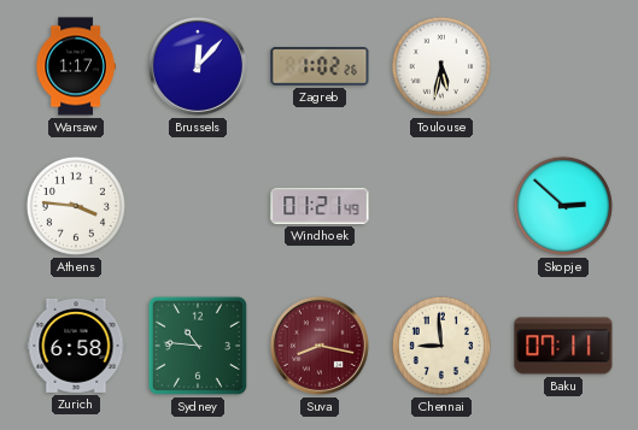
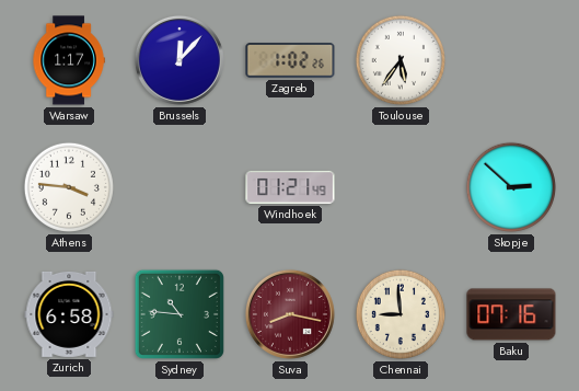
Toulouse: 5:32 -> 5:36 (401, 60)
Baku: 07:11 -> 07:16 (511, 314)
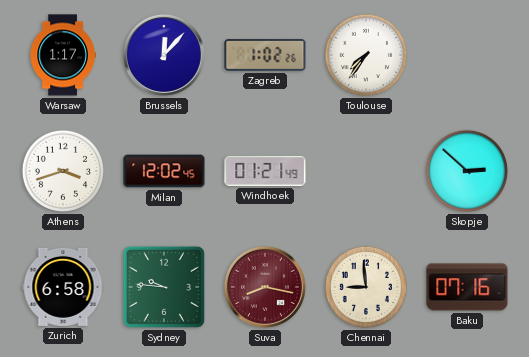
Toulouse: 5:36 -> 7:36 (366, 55)
Athens: 3:46 -> 3:42 (63, 171)
Milan: none -> 12:02 (164, 171)
Sydney: 10:46 -> 9:46 (164, 287)
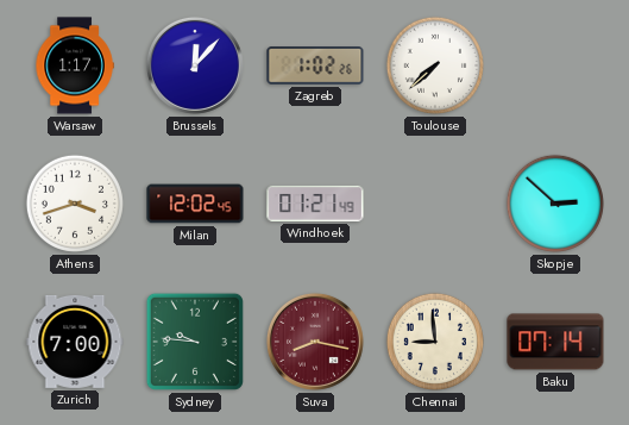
Toulouse: 7:36 -> 7:38 (435, 65)
Zurich: 6:58 -> 7:00 (75, 342)
Baku: 07:16 -> 07:14 (555, 342)
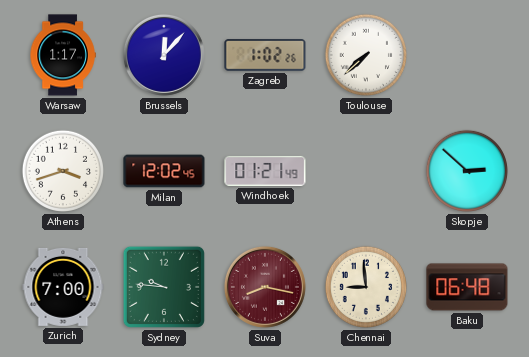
Baku: 07:14 -> 06:48 (467, 287)
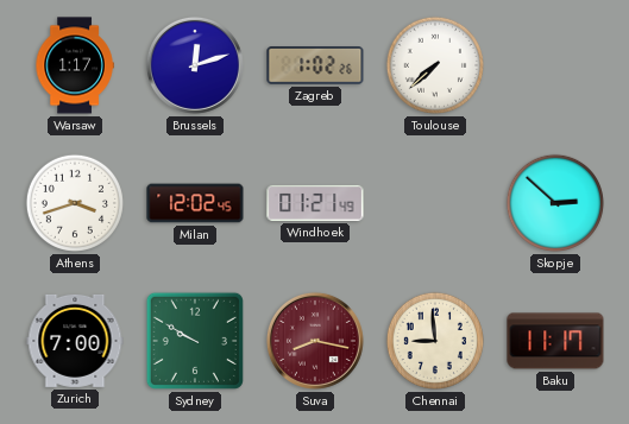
Brussels: 12:07 -> 12:12 (195, 65)
Sydney: 9:46 -> 9:50 (195, 341)
Baku: 06:48 -> 11:17 (555, 341)
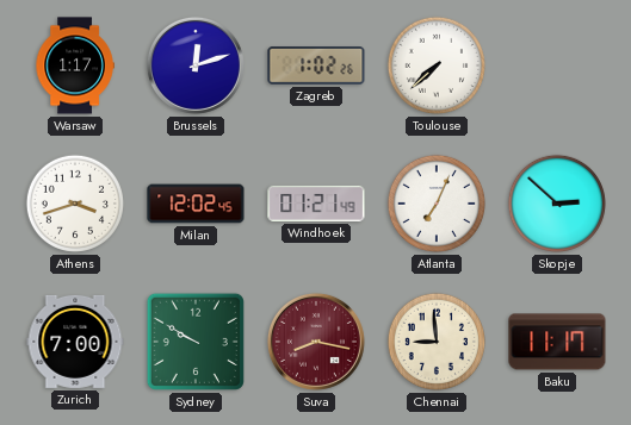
Atlanta: none -> 7:04 (437, 204)
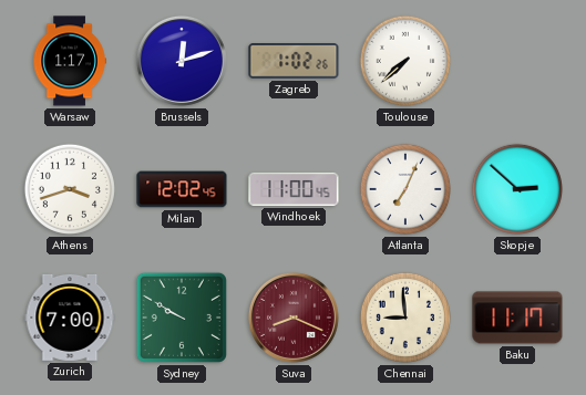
Windhoek: 01:21 -> 11:00 (294, 189)
Suva: 8:17 -> 8:19 (294, 318)
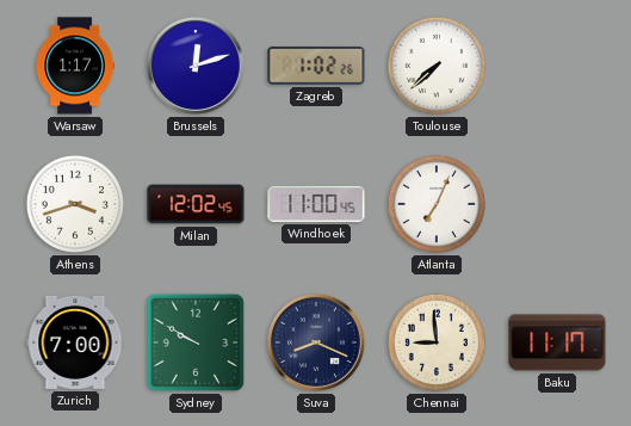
Skopje: 2:52 -> none (517, 189)
Suva dial: burgundy -> navy (316, 342)
